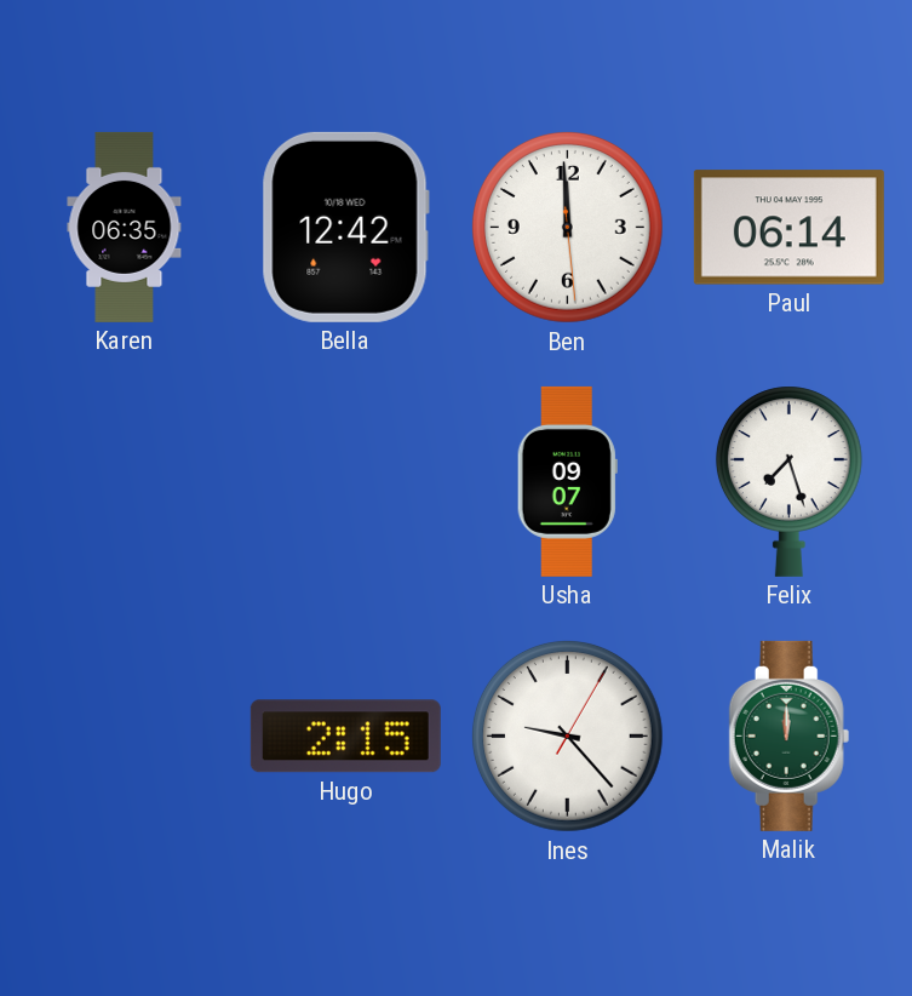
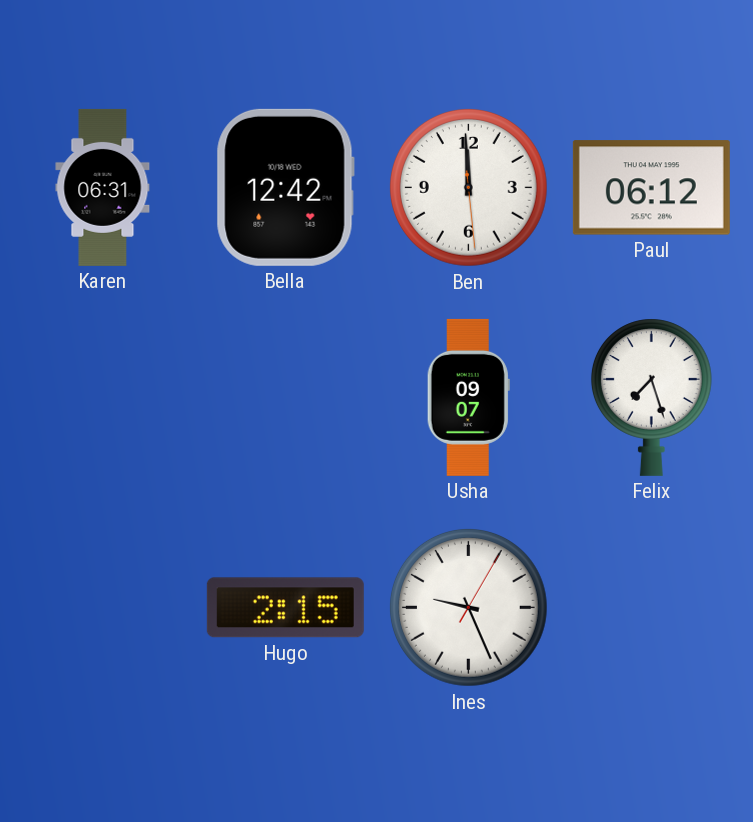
Karen: 06:35 -> 06:31 (103, 187)
Paul: 06:14 -> 06:12 (651, 188)
Ines: 9:23 -> 9:26 (468, 607)
Malik: 12:00 -> none (790, 735)
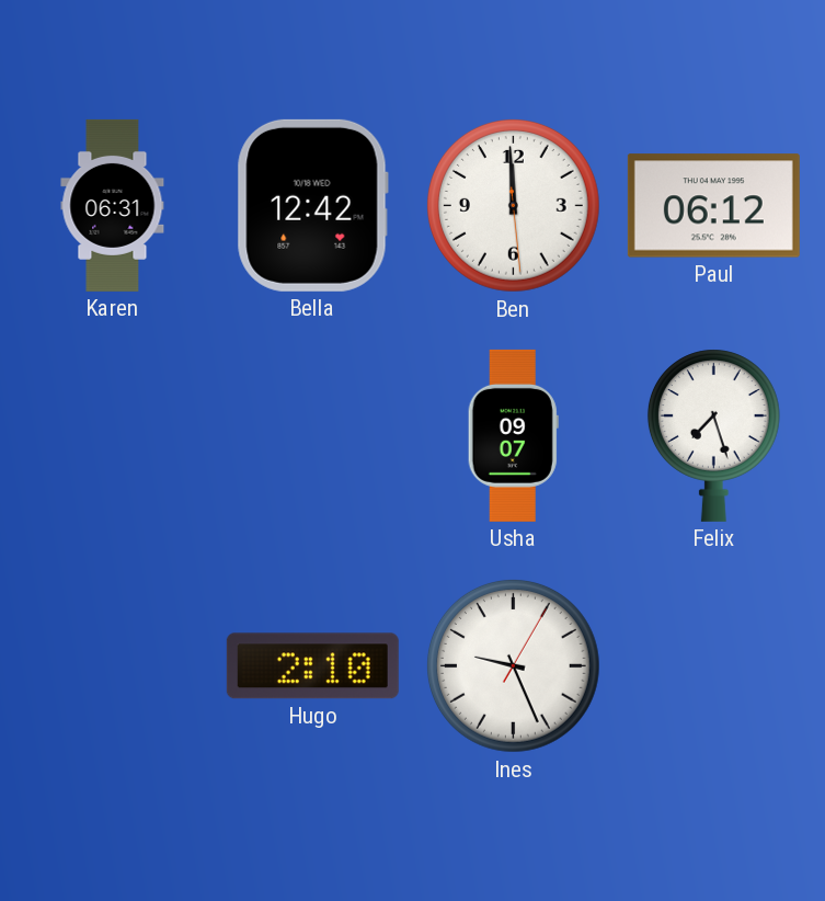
Hugo: 2:15 -> 2:10 (312, 666)
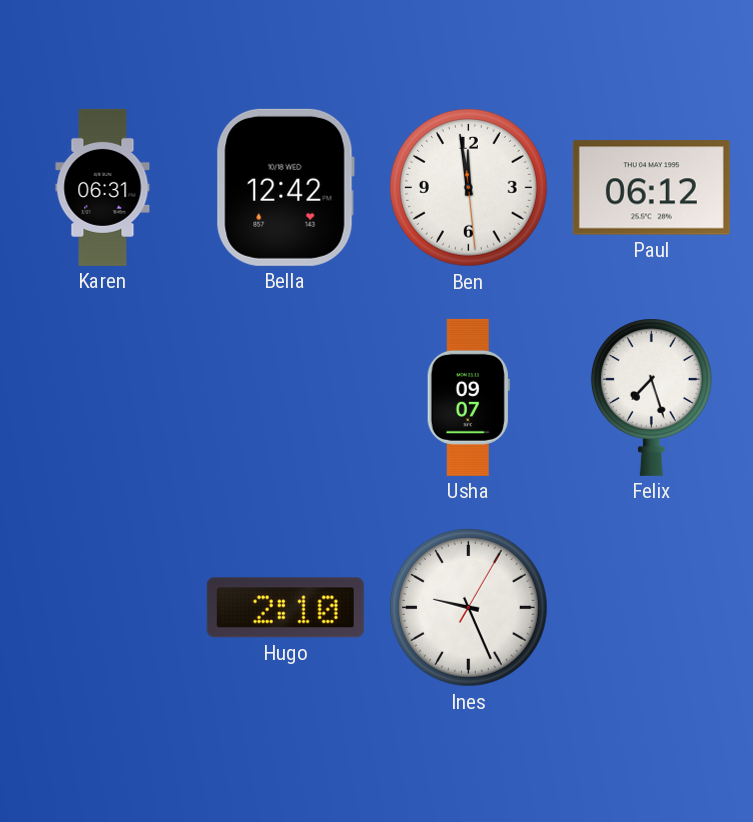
Ben: 11:59 -> 11:58 (468, 187)
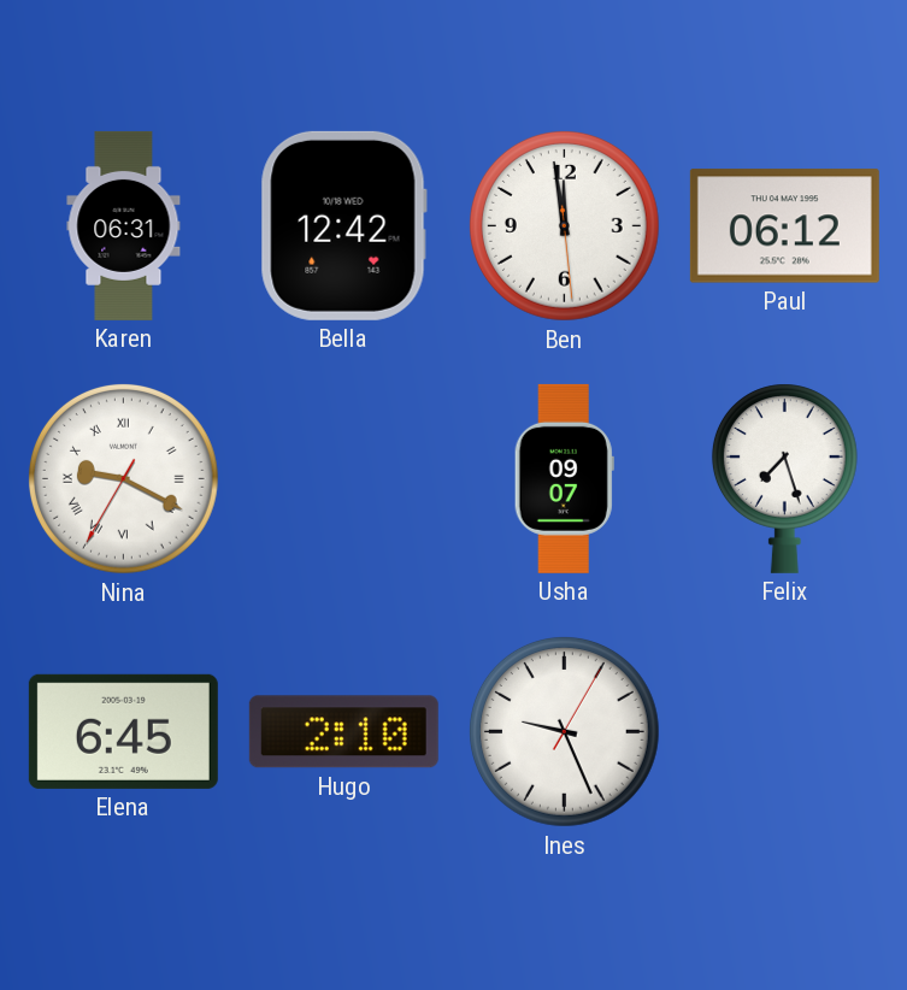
Nina: none -> 9:19 (123, 478)
Elena: none -> 6:45 (123, 731)
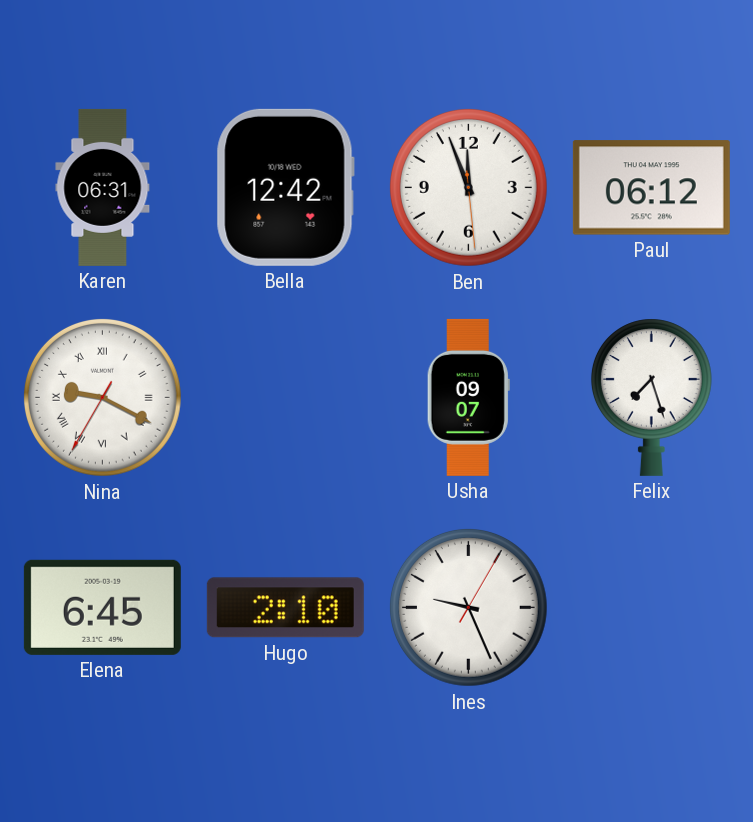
Ben: 11:58 -> 11:56 (468, 187)
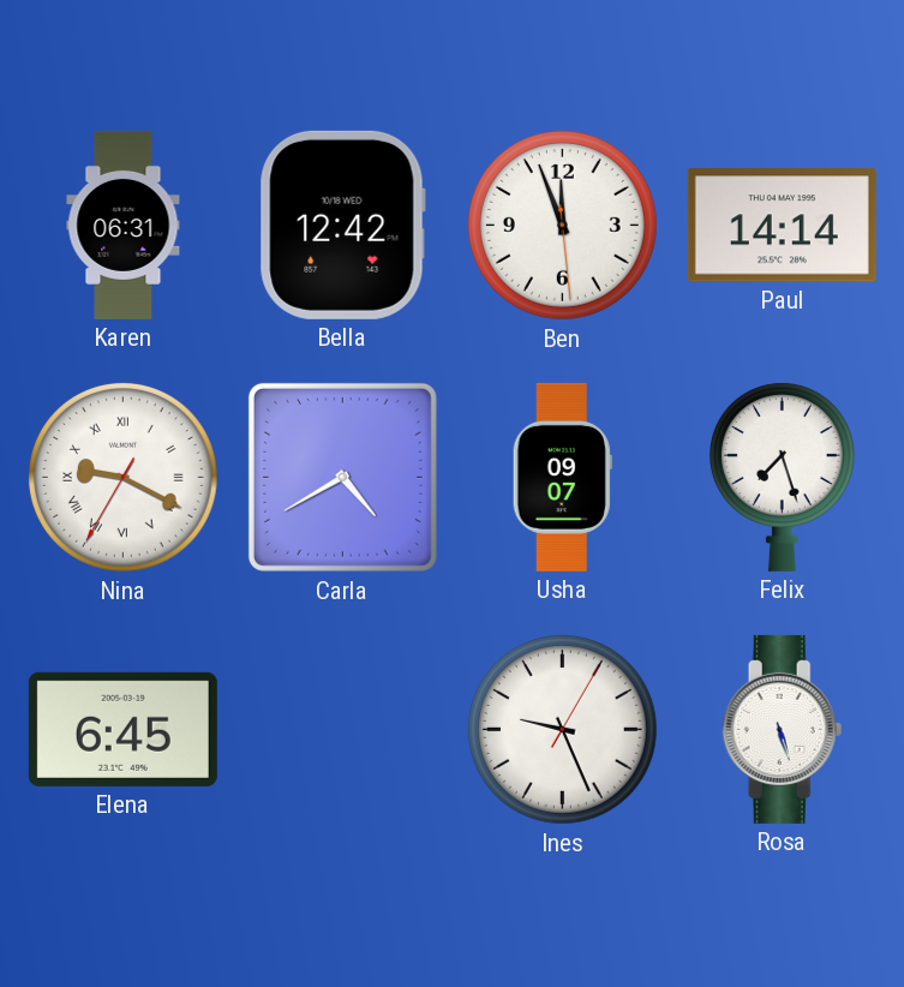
Paul: 06:12 -> 14:14 (782, 226)
Carla: none -> 4:40 (342, 477)
Hugo: 2:10 -> none (285, 608)
Rosa: none -> 5:27 (783, 729)
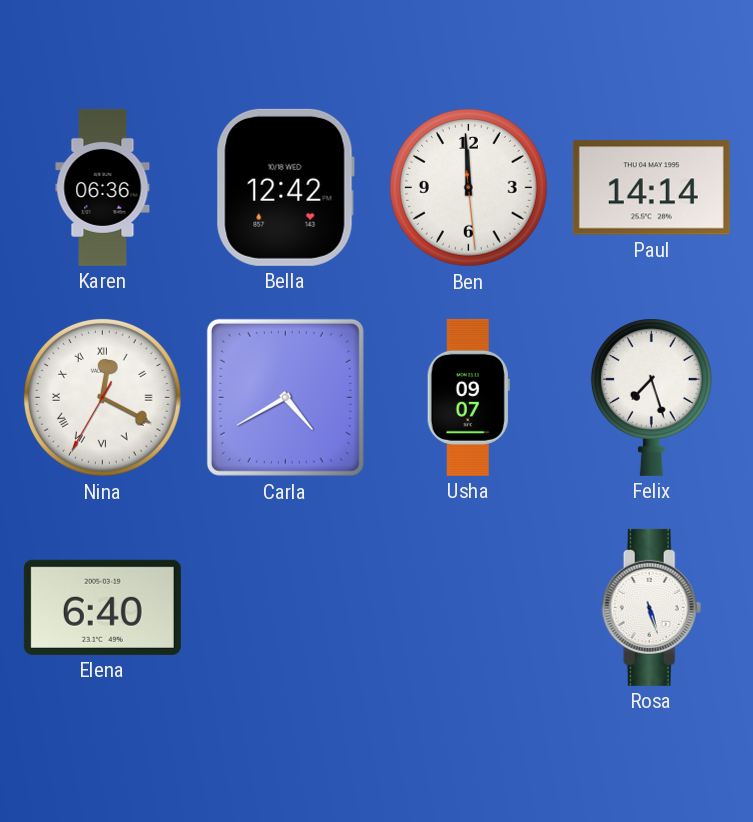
Karen: 06:31 -> 06:36 (103, 187)
Ben: 11:56 -> 11:59 (468, 187)
Nina: 9:19 -> 12:19 (102, 397)
Elena: 6:45 -> 6:40 (102, 607)
Ines: 9:26 -> none (562, 729)
